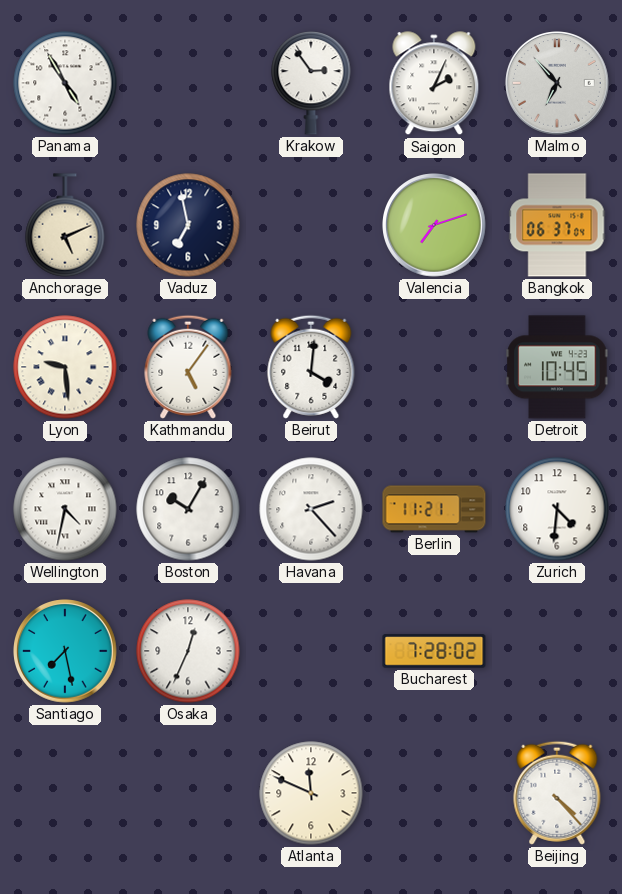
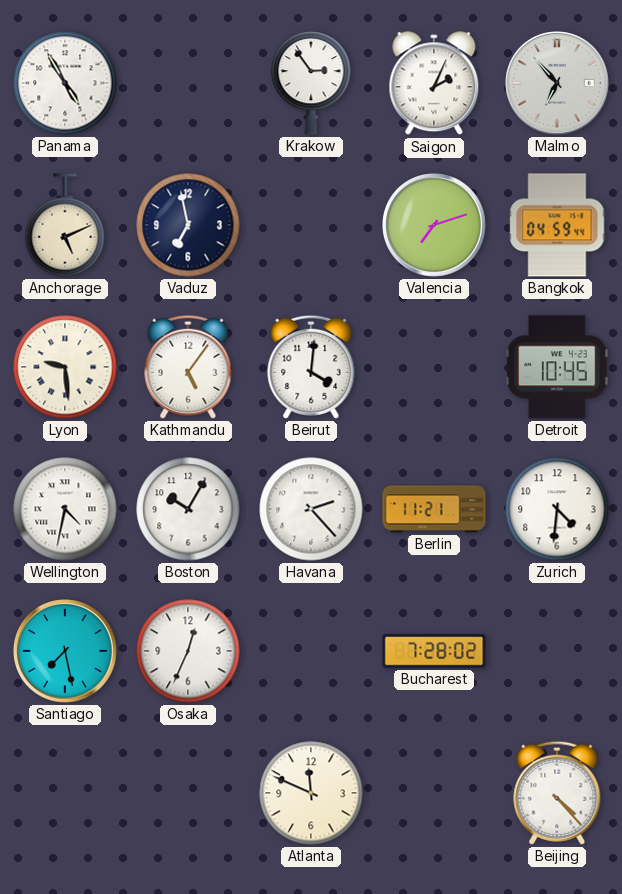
Bangkok: 06:37 -> 04:59 (557, 225)
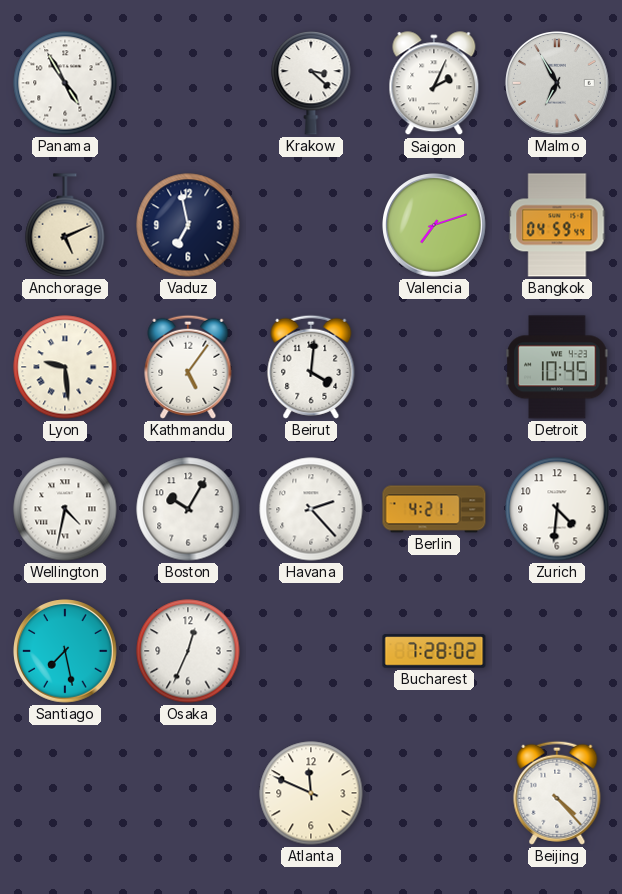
Krakow: 2:54 -> 3:22 (311, 84)
Malmo: 6:53 -> 6:55 (557, 83)
Berlin: 11:21 -> 4:21 (434, 509)
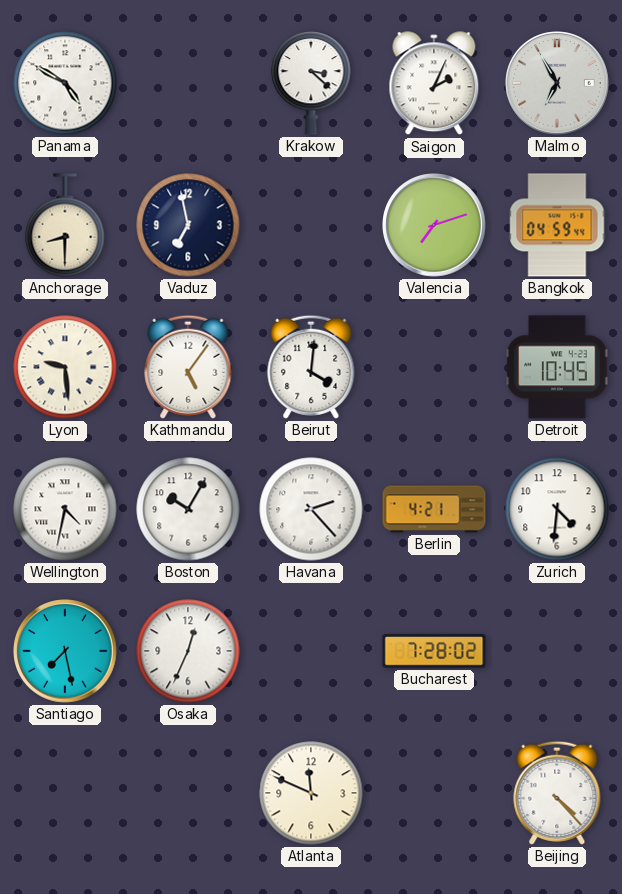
Panama: 4:55 -> 4:50 (65, 83)
Anchorage: 5:11 -> 8:30 (65, 225)
